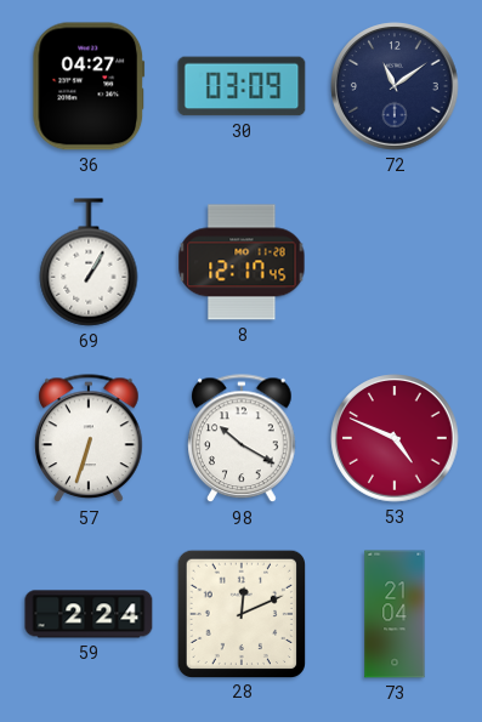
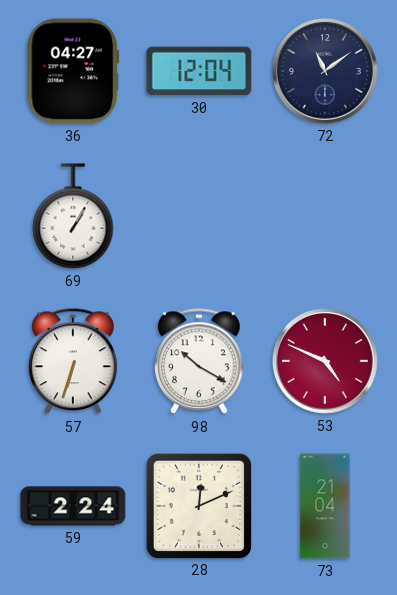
30: 03:09 -> 12:04 (199, 71)
8: 12:17 -> none (242, 262)
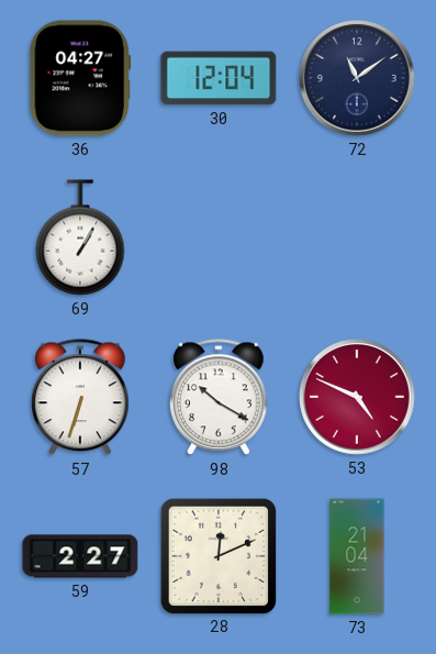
59: 2:24 -> 2:27 (80, 556)
